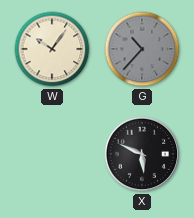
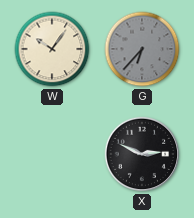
G: 10:37 -> 6:37 (142, 49)
X: 5:49 -> 2:49 (142, 154)
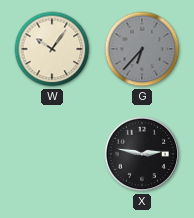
X: 2:49 -> 2:47 (142, 154)
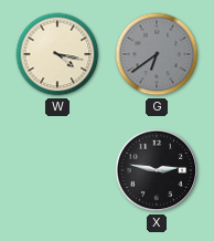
W: 10:06 -> 4:17 (57, 54)
G: 6:37 -> 6:39 (157, 54)
